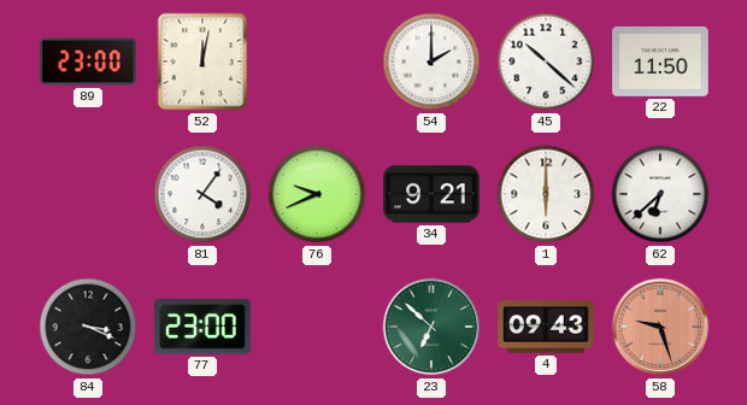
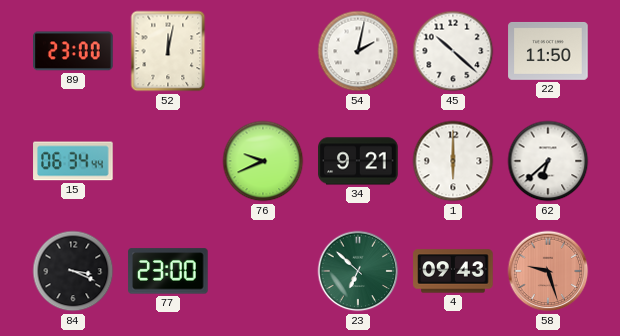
54: 2:00 -> 2:02 (358, 51)
15: none -> 06:34 (73, 161)
81: 4:06 -> none (202, 194)
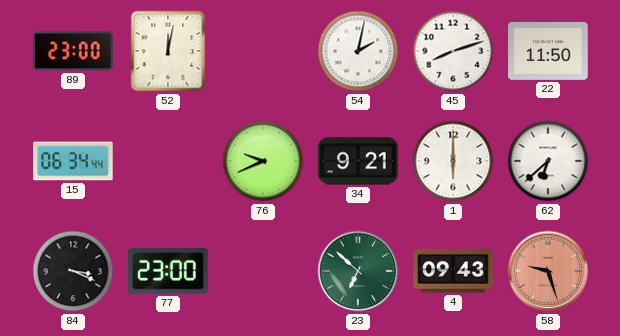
45: 10:22 -> 8:12 (453, 51)
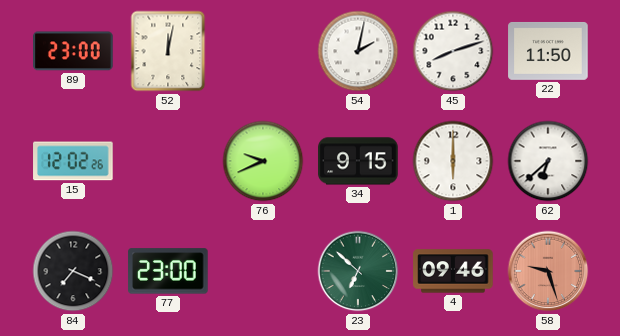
15: 06:34 -> 12:02 (73, 161)
34: 9:21 -> 9:15 (358, 161)
84: 3:19 -> 7:19 (73, 271)
4: 09:43 -> 09:46 (453, 271)
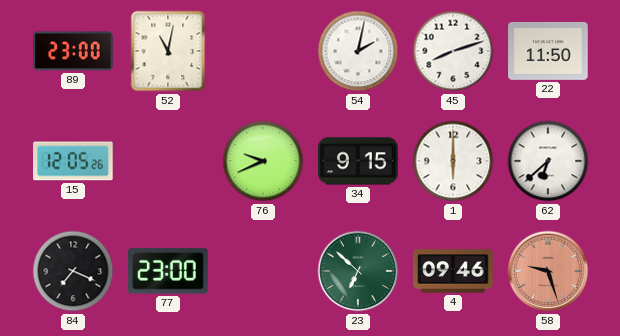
52: 12:02 -> 11:02 (168, 51)
15: 12:02 -> 12:05 (73, 161)
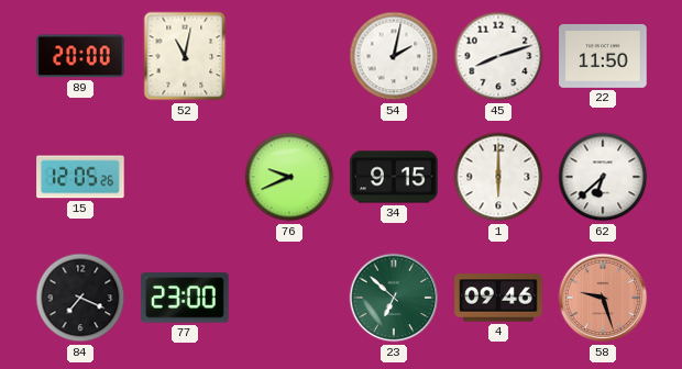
89: 23:00 -> 20:00 (80, 56)
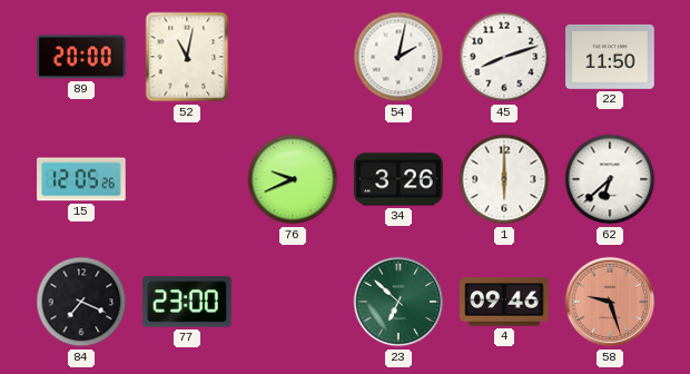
34: 9:15 -> 3:26 (398, 179)
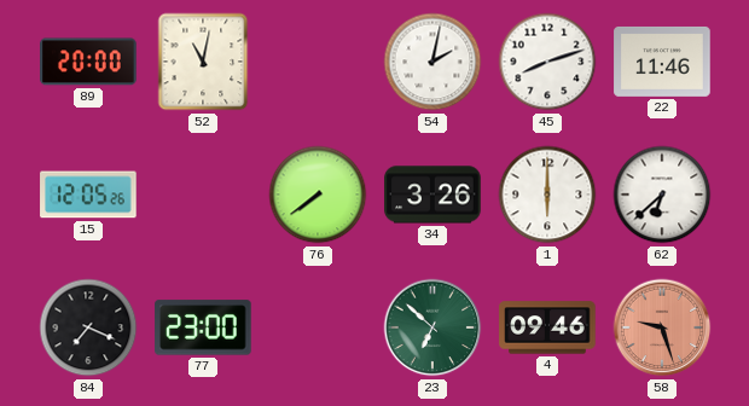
22: 11:50 -> 11:46 (662, 62)
76: 9:41 -> 7:39 (318, 195)
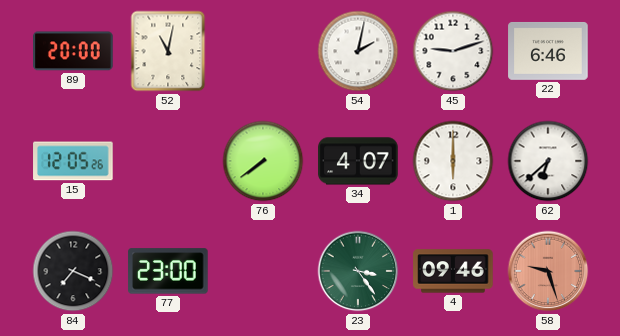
45: 8:12 -> 9:12 (453, 51)
22: 11:46 -> 6:46 (548, 51)
34: 3:26 -> 4:07 (358, 161)
23: 6:52 -> 3:24 (358, 271)
